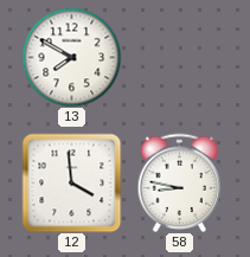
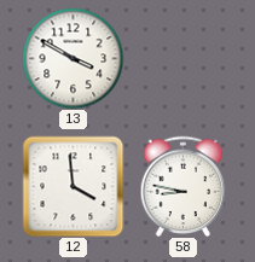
13: 7:50 -> 3:50 (73, 58)
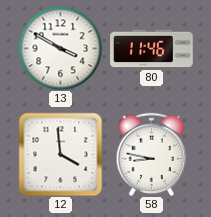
80: none -> 11:46 (152, 49)
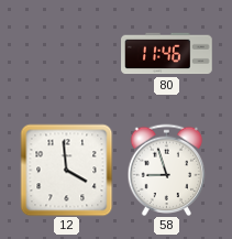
13: 3:50 -> none (60, 48)
58: 8:47 -> 8:57 (167, 170)
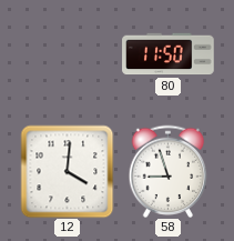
80: 11:46 -> 11:50 (169, 54)
12: 3:59 -> 4:01 (67, 171)
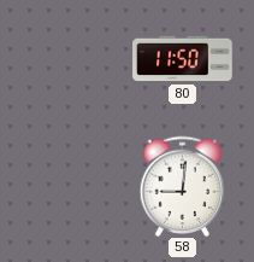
12: 4:01 -> none (67, 171)
58: 8:57 -> 9:01 (183, 186)
